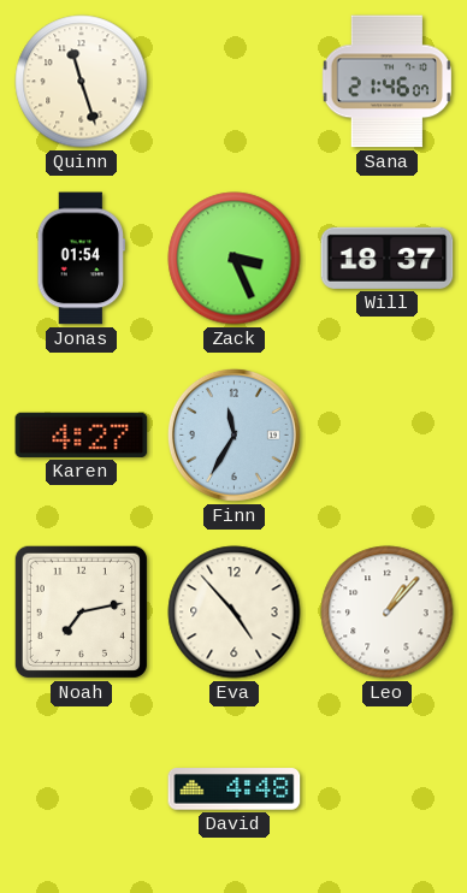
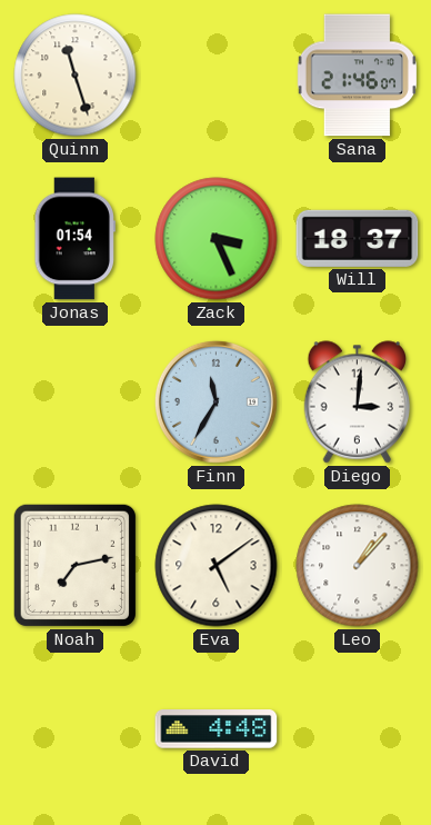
Karen: 4:27 -> none (82, 434)
Diego: none -> 3:01 (358, 402)
Eva: 4:53 -> 5:09 (217, 566)
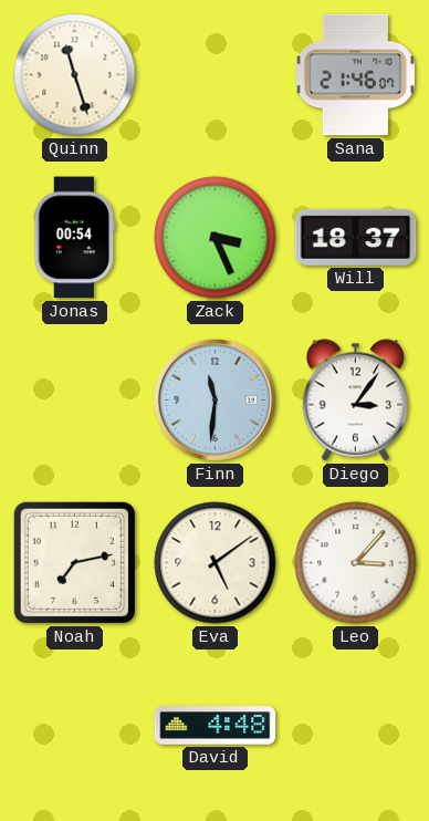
Jonas: 01:54 -> 00:54 (74, 238)
Finn: 11:35 -> 11:31 (214, 399)
Diego: 3:01 -> 3:06 (356, 401)
Leo: 1:07 -> 3:07 (356, 563)
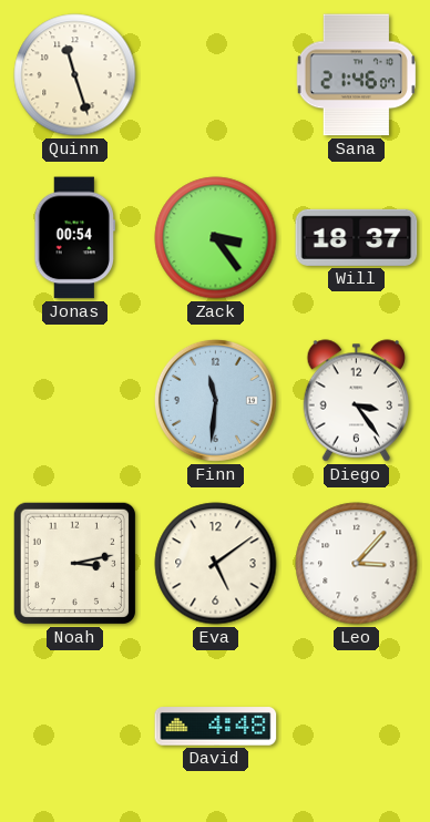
Zack: 3:26 -> 3:24 (216, 238)
Diego: 3:06 -> 3:24 (357, 401)
Noah: 7:13 -> 3:13 (74, 563)
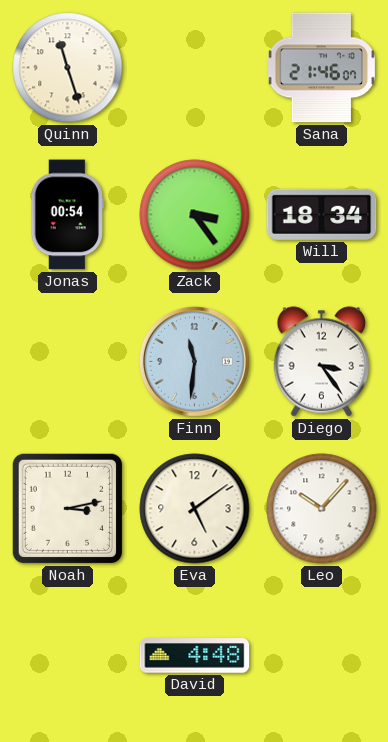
Will: 18:37 -> 18:34 (322, 214)
Leo: 3:07 -> 10:07 (322, 509)
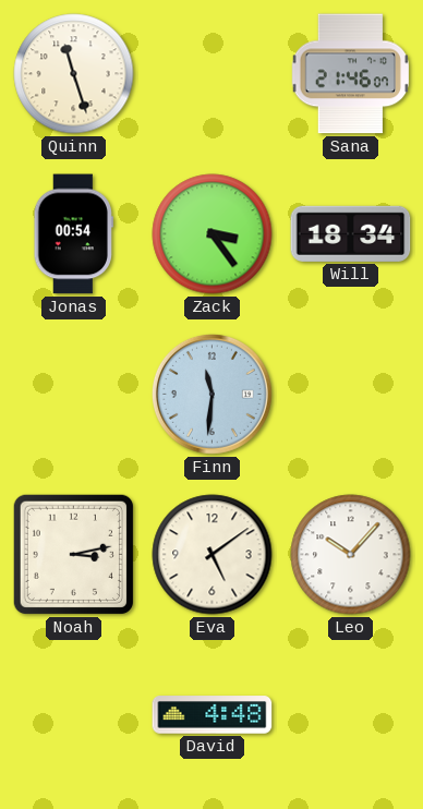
Diego: 3:24 -> none (322, 362)
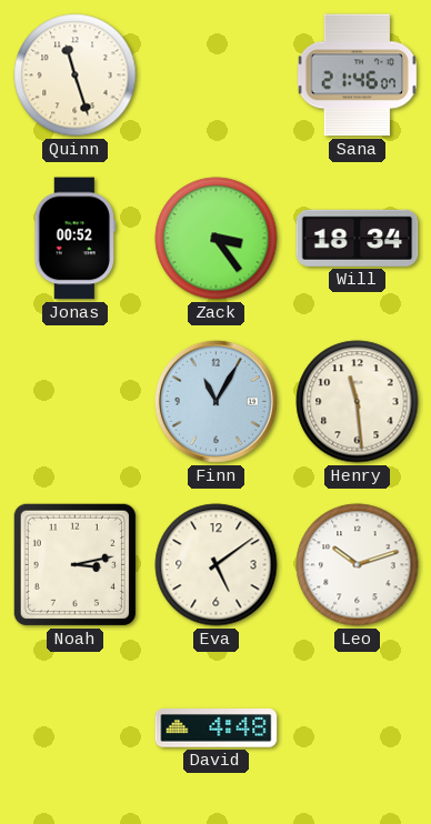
Jonas: 00:54 -> 00:52 (74, 239)
Finn: 11:31 -> 11:05 (215, 401)
Henry: none -> 11:29 (358, 402)
Leo: 10:07 -> 10:12 (358, 565)
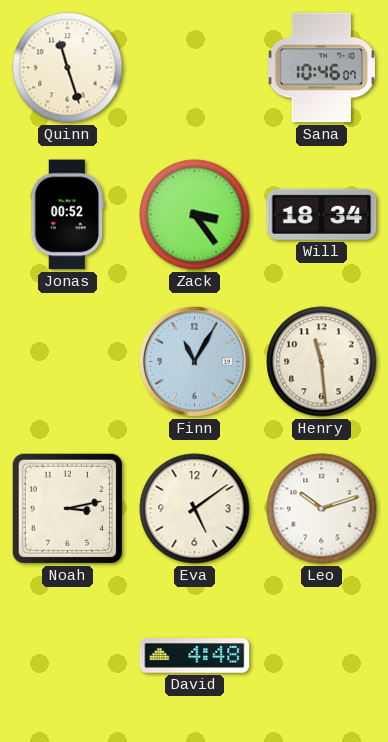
Sana: 21:46 -> 10:46 (321, 68)
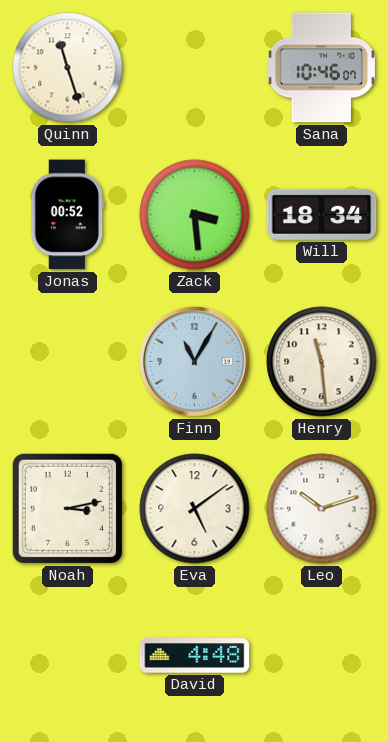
Zack: 3:24 -> 3:29 (195, 215)
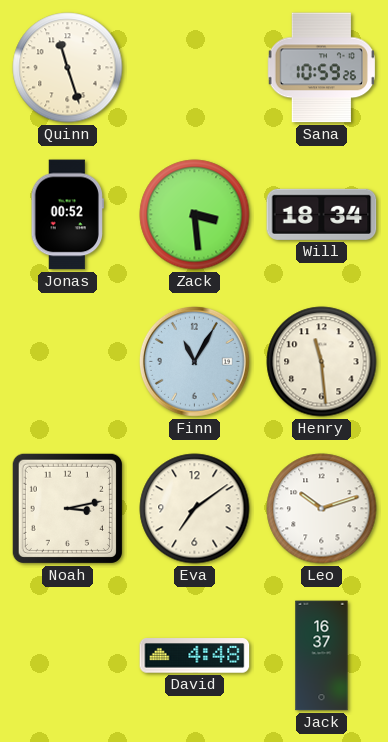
Sana: 10:46 -> 10:59 (321, 68)
Eva: 5:09 -> 7:09 (195, 509)
Jack: none -> 16:37 (322, 656)
